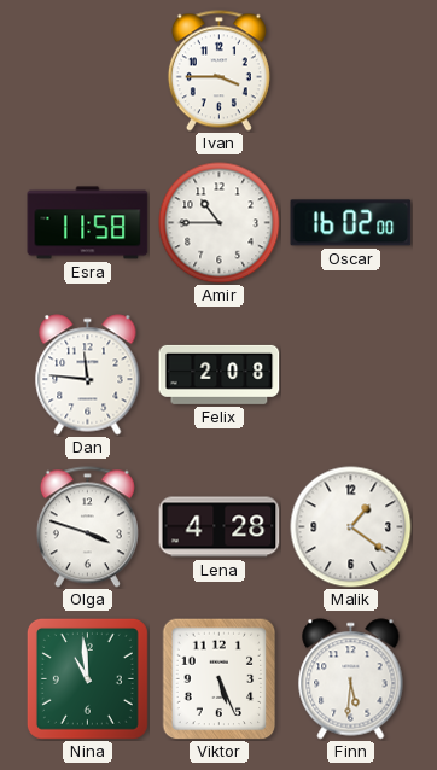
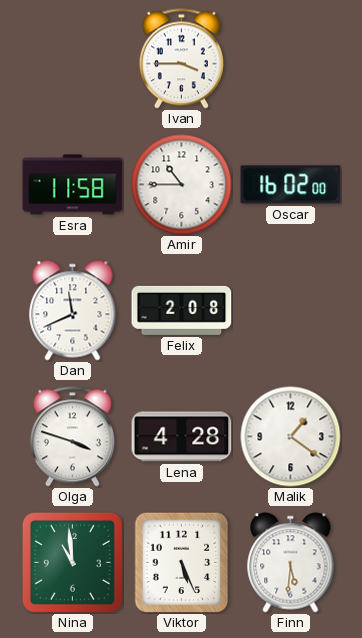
Dan: 11:46 -> 11:41 (73, 311)
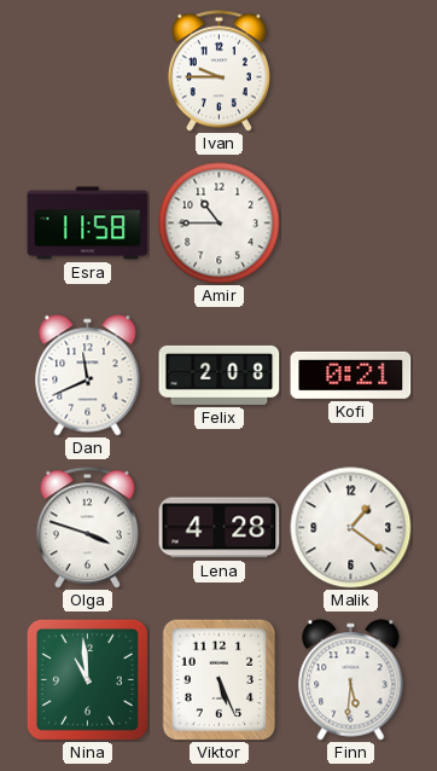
Ivan: 3:45 -> 9:45 (218, 71)
Oscar: 16:02 -> none (291, 185)
Kofi: none -> 0:21 (351, 375)
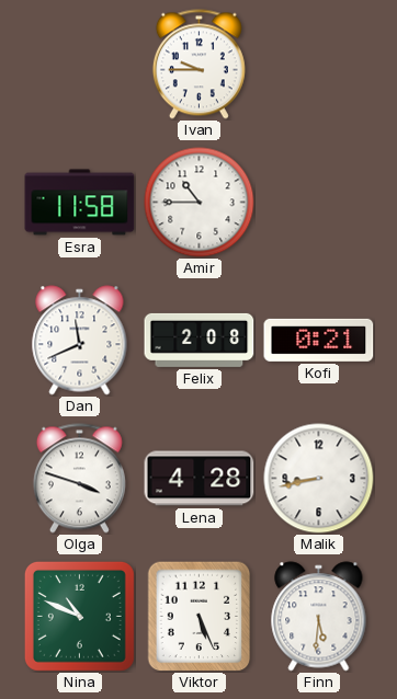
Malik: 1:21 -> 8:43 (319, 479)
Nina: 10:59 -> 10:49 (79, 616)
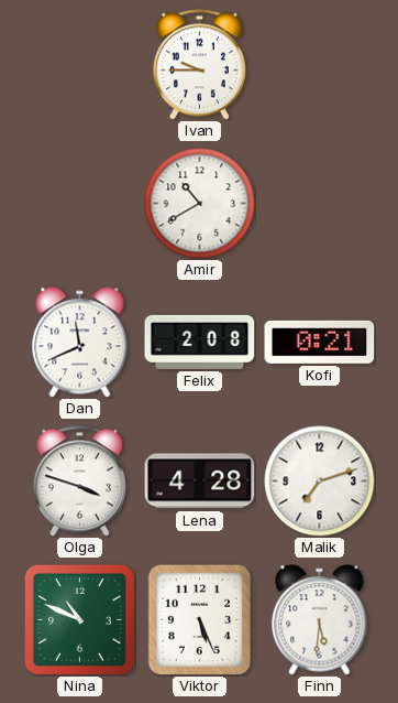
Esra: 11:58 -> none (80, 203)
Amir: 10:45 -> 10:40 (200, 204)
Malik: 8:43 -> 7:12 (320, 482)
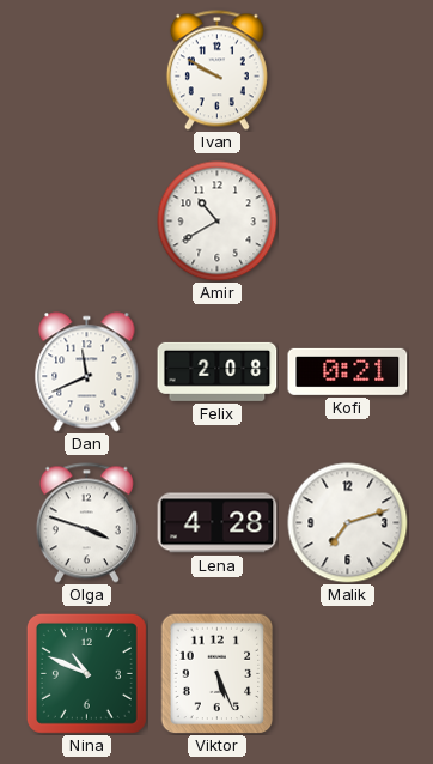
Ivan: 9:45 -> 9:50 (216, 71)
Finn: 5:31 -> none (320, 620)
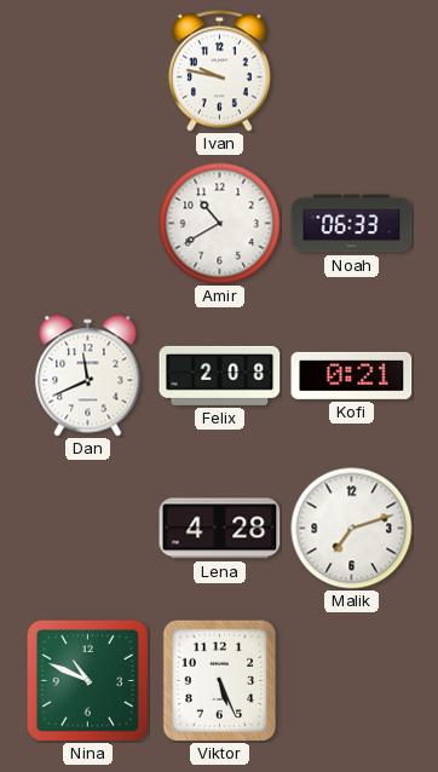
Ivan: 9:50 -> 9:47 (219, 71)
Noah: none -> 06:33 (352, 224)
Olga: 3:48 -> none (86, 523)
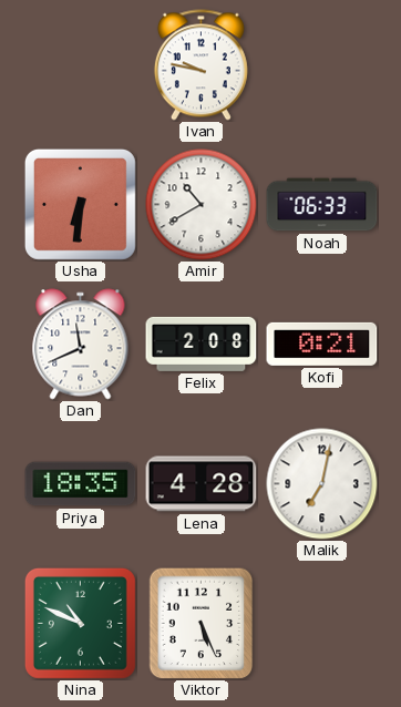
Usha: none -> 6:31 (80, 204)
Priya: none -> 18:35 (81, 484)
Malik: 7:12 -> 7:02 (322, 484)
